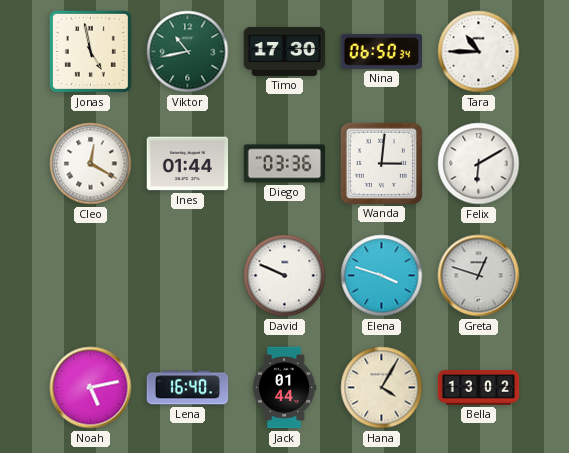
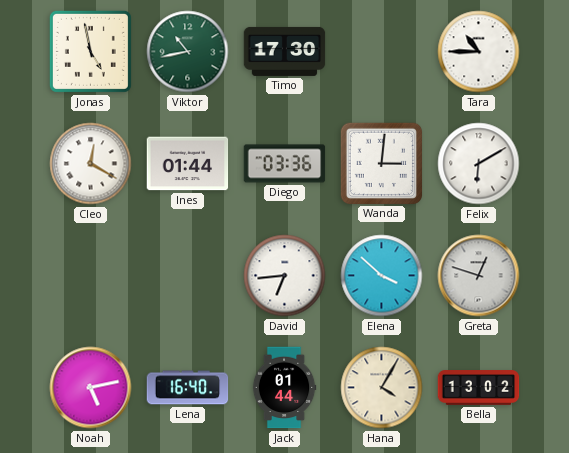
Nina: 06:50 -> none (382, 51)
David: 9:49 -> 6:44 (285, 276)
Elena: 3:48 -> 3:52 (382, 276)
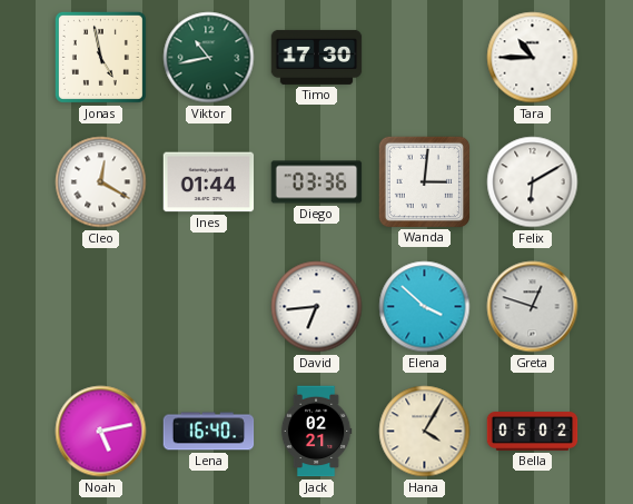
Jack: 01:44 -> 02:21 (316, 432)
Bella: 13:02 -> 05:02 (533, 432)
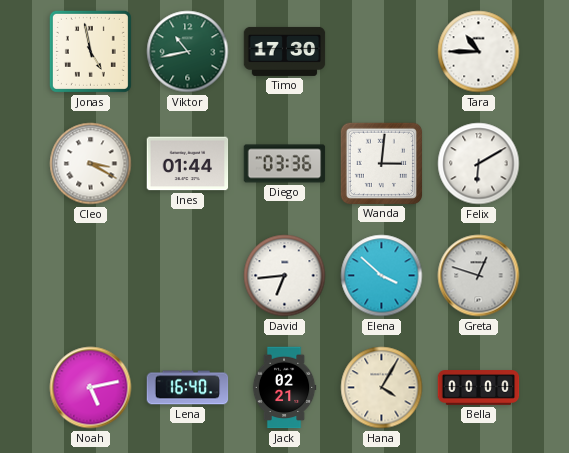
Cleo: 12:20 -> 3:20 (91, 164)
Bella: 05:02 -> 00:00 (479, 388)
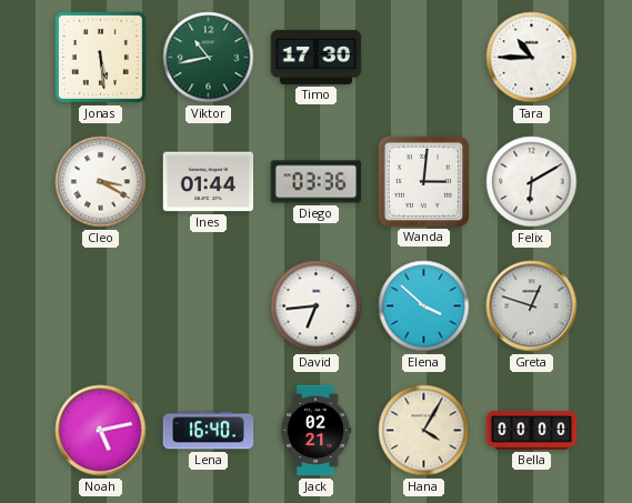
Jonas: 4:58 -> 5:29 (100, 57)
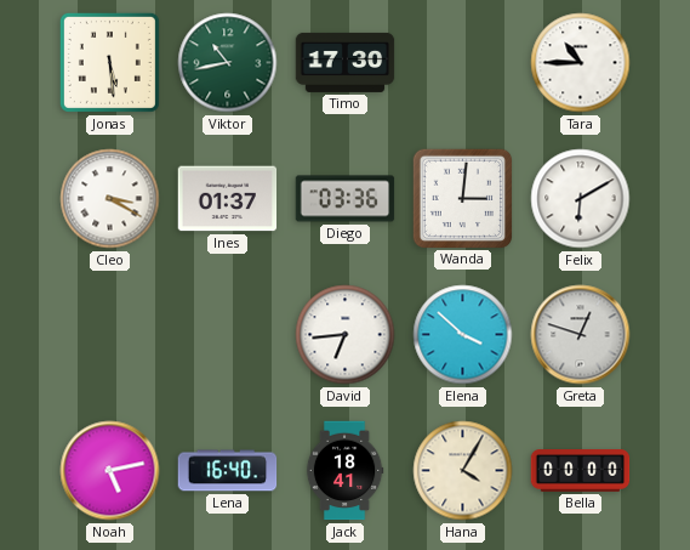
Ines: 01:44 -> 01:37 (228, 199)
Jack: 02:21 -> 18:41 (344, 471)
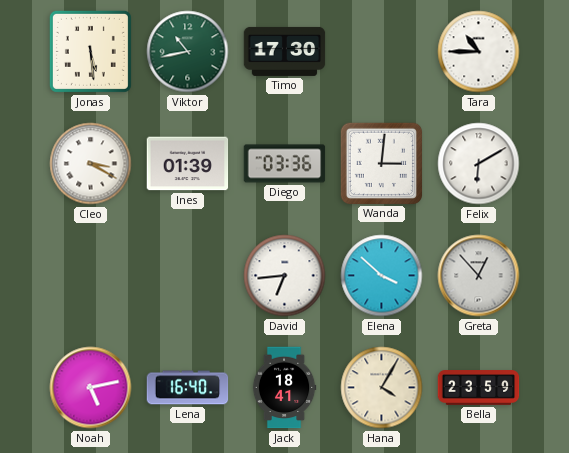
Ines: 01:37 -> 01:39 (188, 164)
Greta: 12:48 -> 12:53 (479, 276)
Bella: 00:00 -> 23:59 (479, 388)
